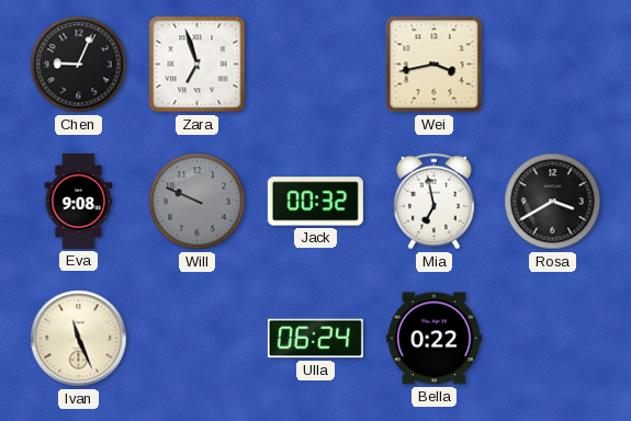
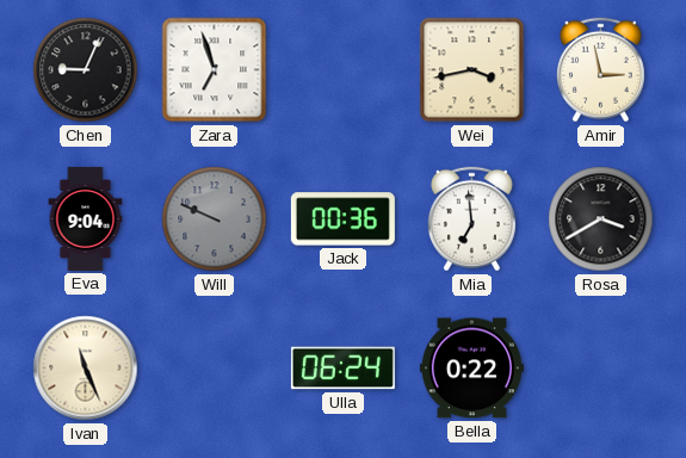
Amir: none -> 2:58 (600, 70)
Eva: 9:08 -> 9:04 (86, 218)
Jack: 00:32 -> 00:36 (342, 219)
Mia: 6:58 -> 6:59 (471, 219)
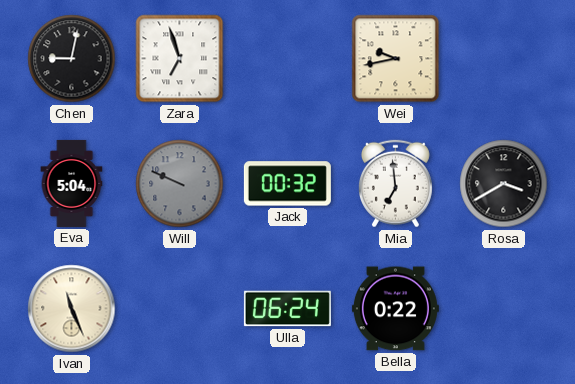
Chen: 9:04 -> 9:02 (72, 59)
Wei: 3:43 -> 9:43 (396, 59)
Amir: 2:58 -> none (600, 70)
Eva: 9:04 -> 5:04 (72, 183)
Jack: 00:36 -> 00:32 (287, 184)
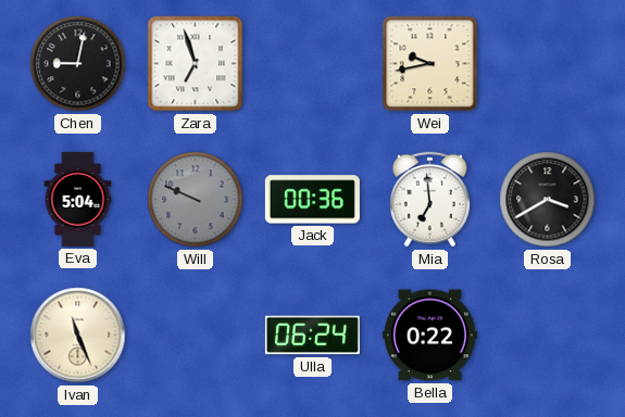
Jack: 00:32 -> 00:36 (312, 200)
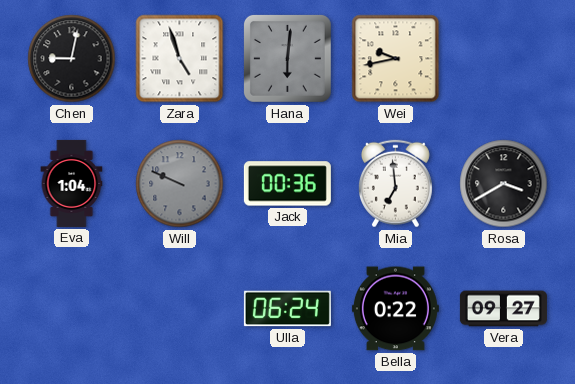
Zara: 6:57 -> 4:57 (180, 59)
Hana: none -> 6:01 (287, 58)
Eva: 5:04 -> 1:04 (72, 183)
Ivan: 11:26 -> none (78, 336)
Vera: none -> 09:27 (503, 309)
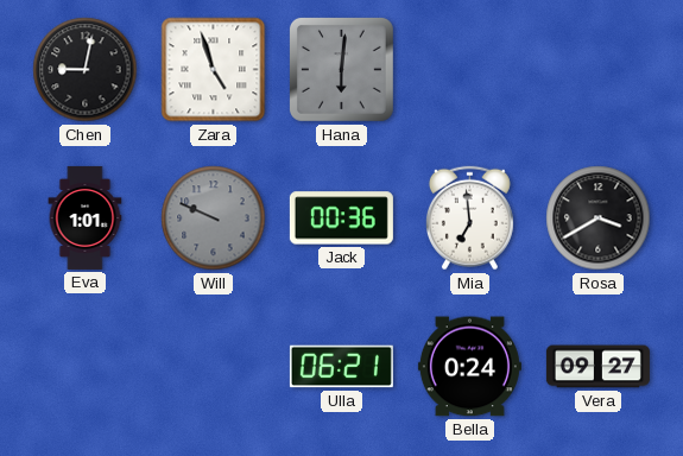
Wei: 9:43 -> none (396, 59)
Eva: 1:04 -> 1:01 (86, 217)
Ulla: 06:24 -> 06:21 (341, 367)
Bella: 0:22 -> 0:24 (469, 367)
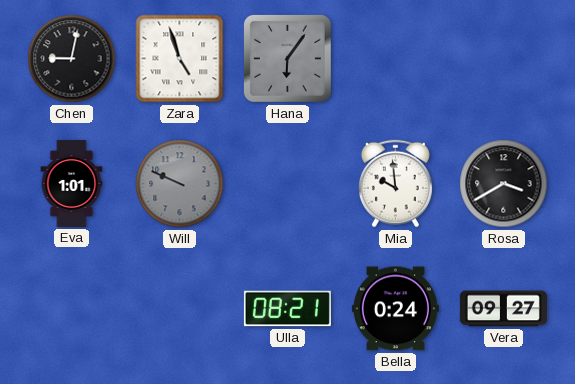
Hana: 6:01 -> 6:06 (287, 58)
Jack: 00:36 -> none (341, 218)
Mia: 6:59 -> 9:59 (395, 184)
Ulla: 06:21 -> 08:21 (287, 309)
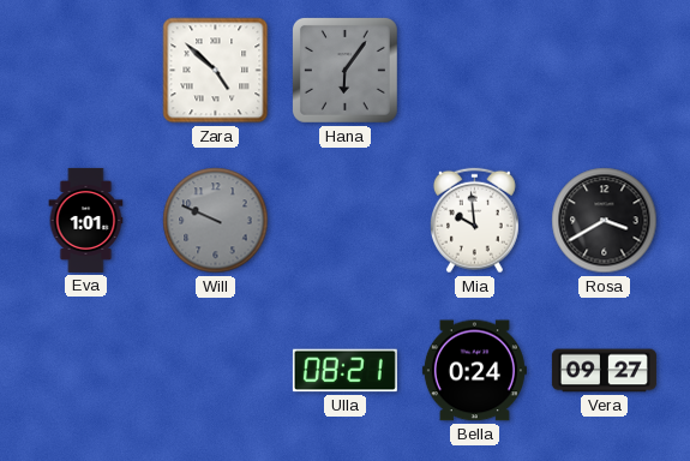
Chen: 9:02 -> none (72, 59)
Zara: 4:57 -> 4:52 (216, 71)
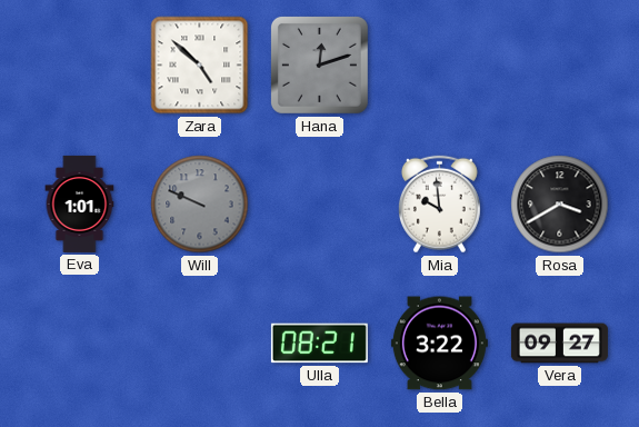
Hana: 6:06 -> 12:12 (319, 64)
Bella: 0:24 -> 3:22 (439, 344)
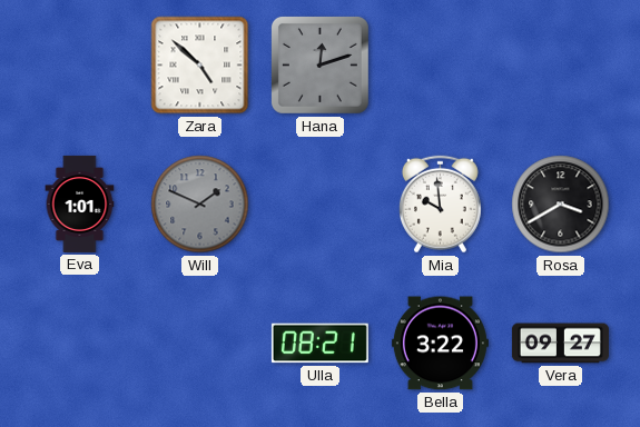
Will: 9:49 -> 1:49 (200, 205)
